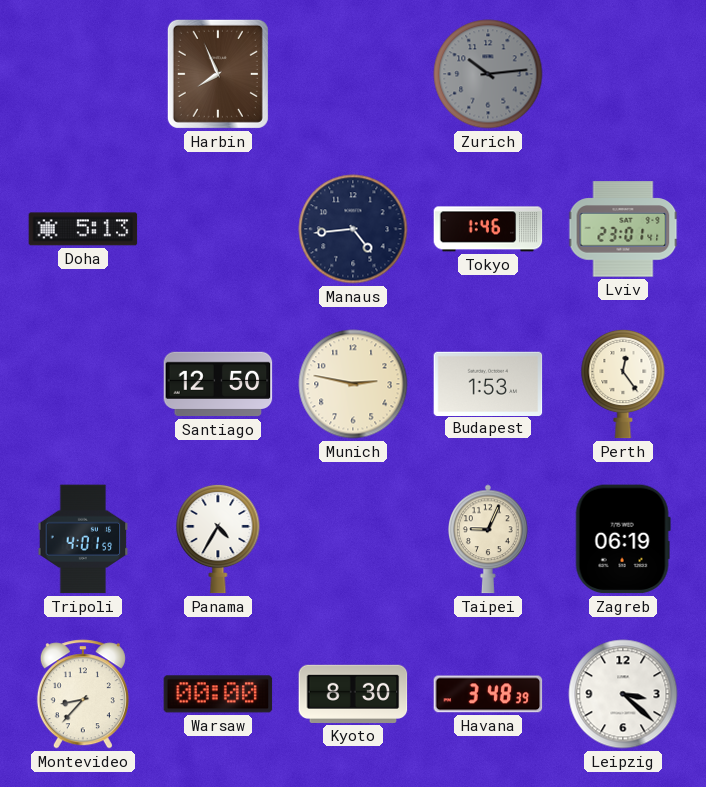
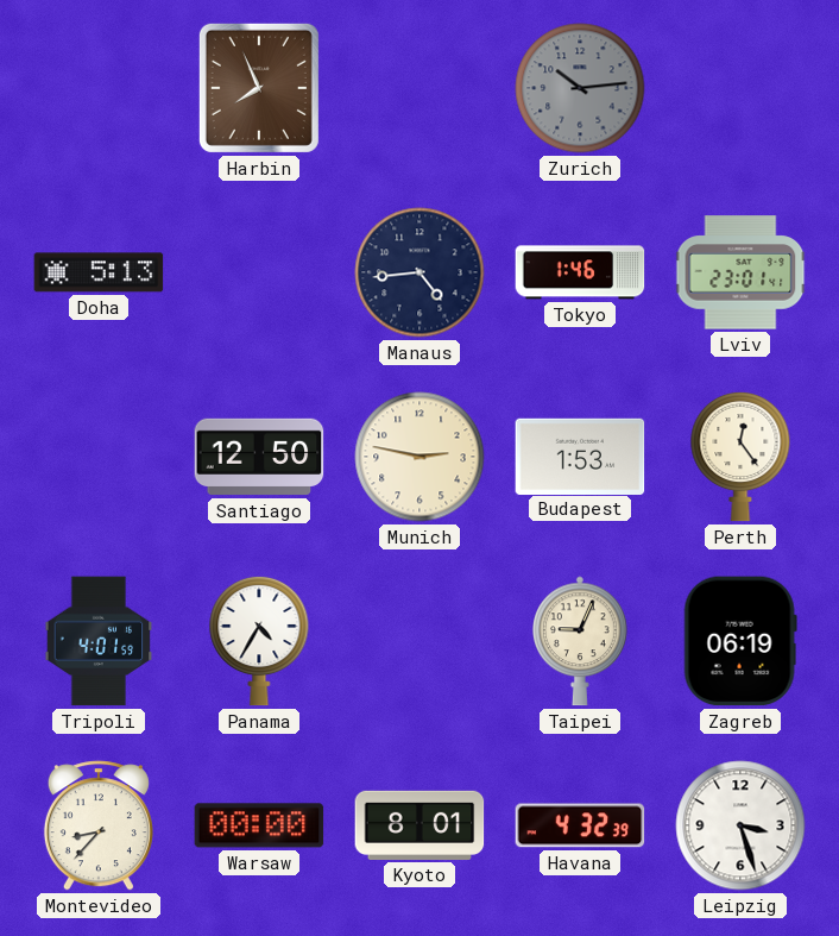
Kyoto: 8:30 -> 8:01 (419, 825)
Havana: 3:48 -> 4:32 (580, 825)
Leipzig: 3:22 -> 3:27 (740, 825)
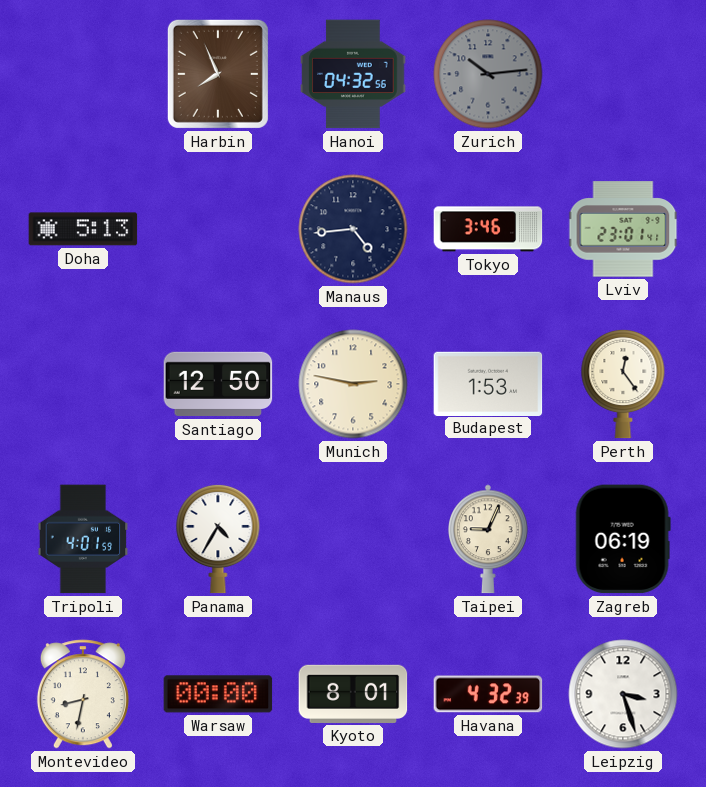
Hanoi: none -> 04:32 (353, 74)
Tokyo: 1:46 -> 3:46 (488, 229)
Montevideo: 8:37 -> 8:32 (83, 694)
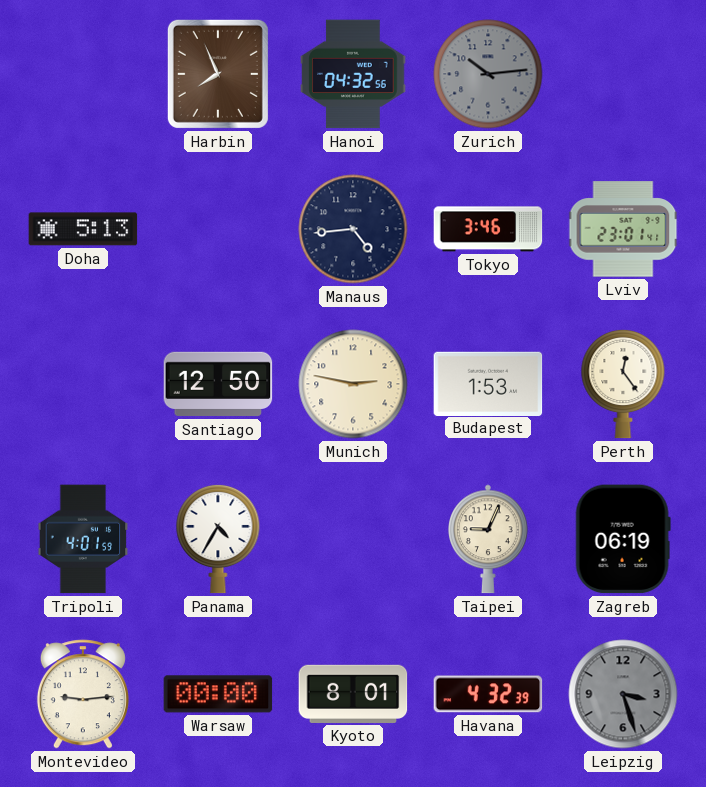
Montevideo: 8:32 -> 9:14 (83, 694)
Leipzig dial: white -> grey (623, 694)
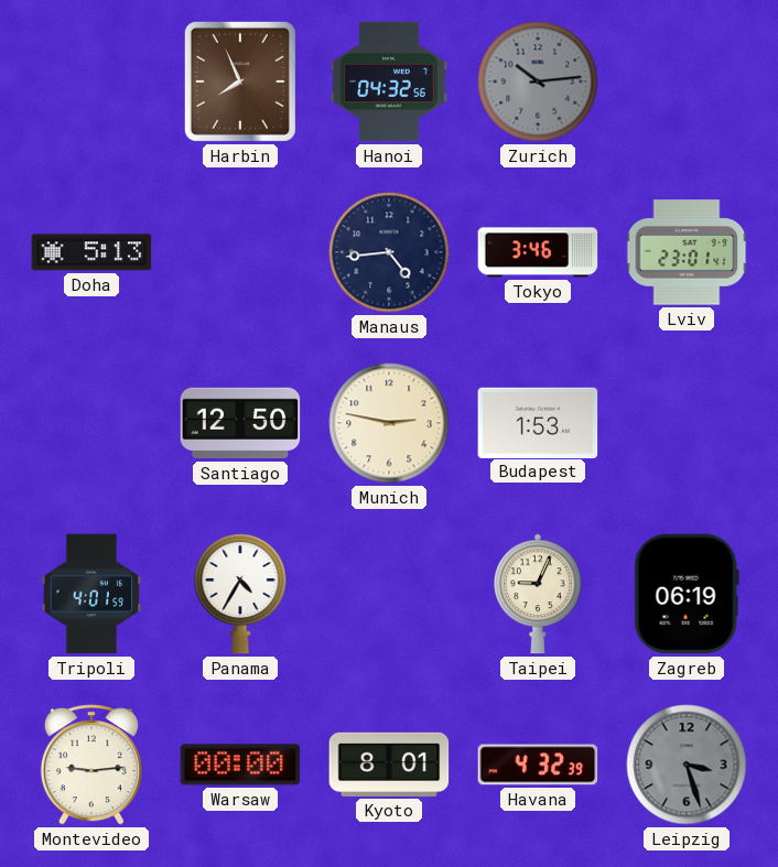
Perth: 12:24 -> none (623, 384)
